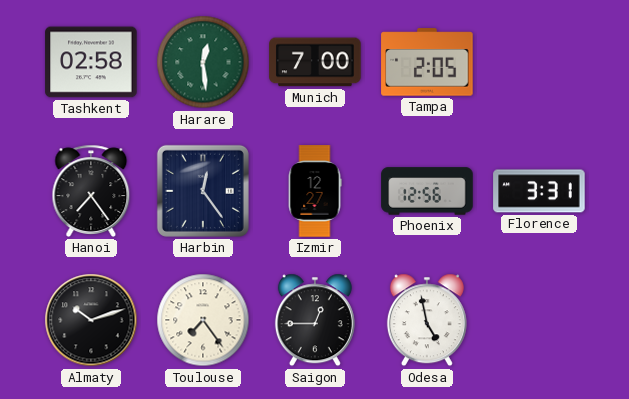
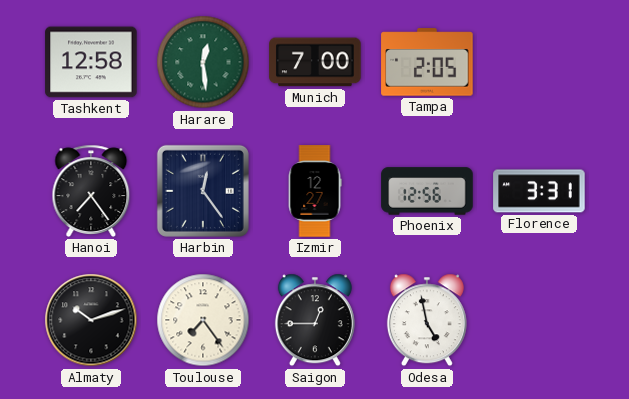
Tashkent: 02:58 -> 12:58 (91, 62)
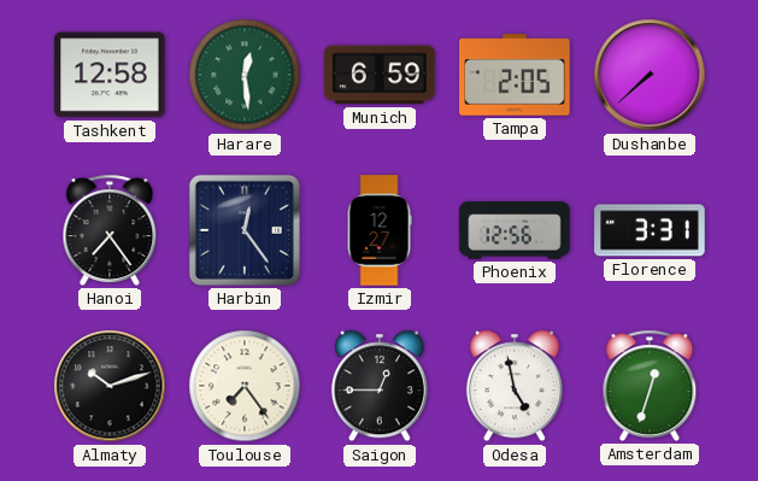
Munich: 7:00 -> 6:59 (380, 75)
Dushanbe: none -> 7:38 (650, 75)
Amsterdam: none -> 12:33 (650, 386)
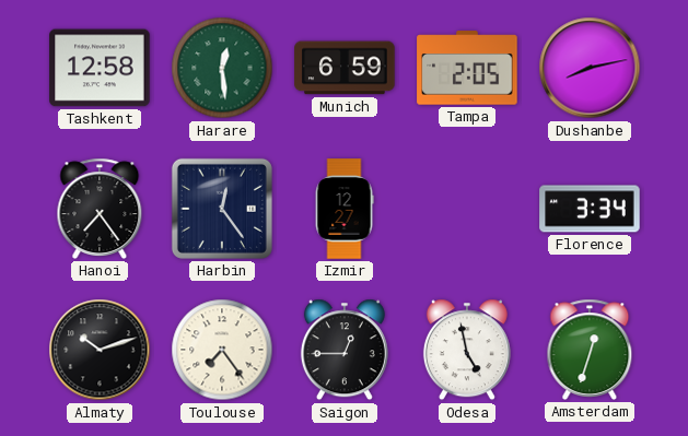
Dushanbe: 7:38 -> 8:13 (590, 68)
Phoenix: 12:56 -> none (515, 230)
Florence: 3:31 -> 3:34 (590, 209)
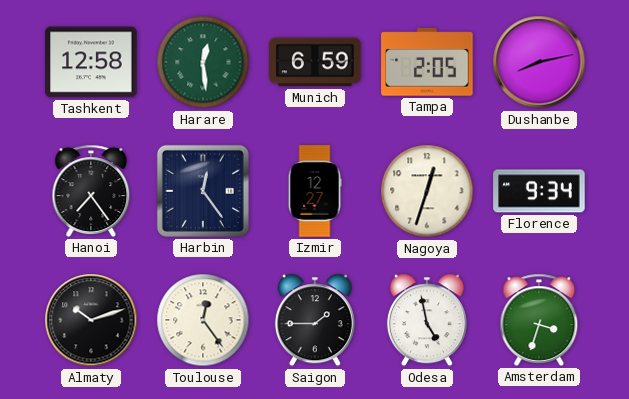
Nagoya: none -> 12:33 (427, 191)
Florence: 3:34 -> 9:34 (539, 191)
Toulouse: 7:24 -> 12:24 (203, 320)
Saigon: 12:45 -> 1:45 (315, 320)
Amsterdam: 12:33 -> 3:33 (539, 320)
